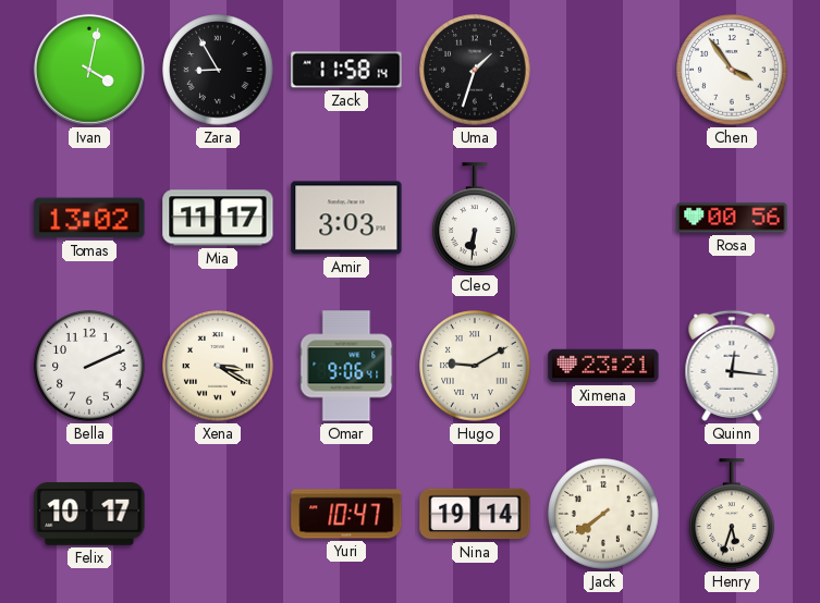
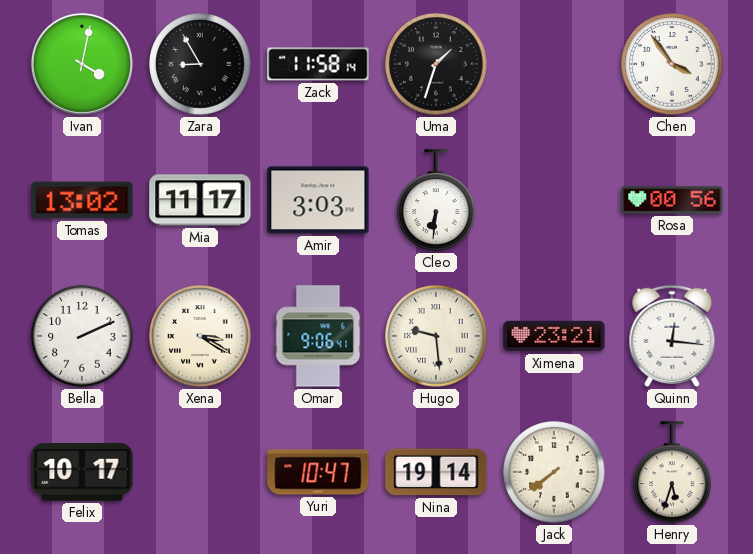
Hugo: 9:10 -> 9:29 (436, 336)
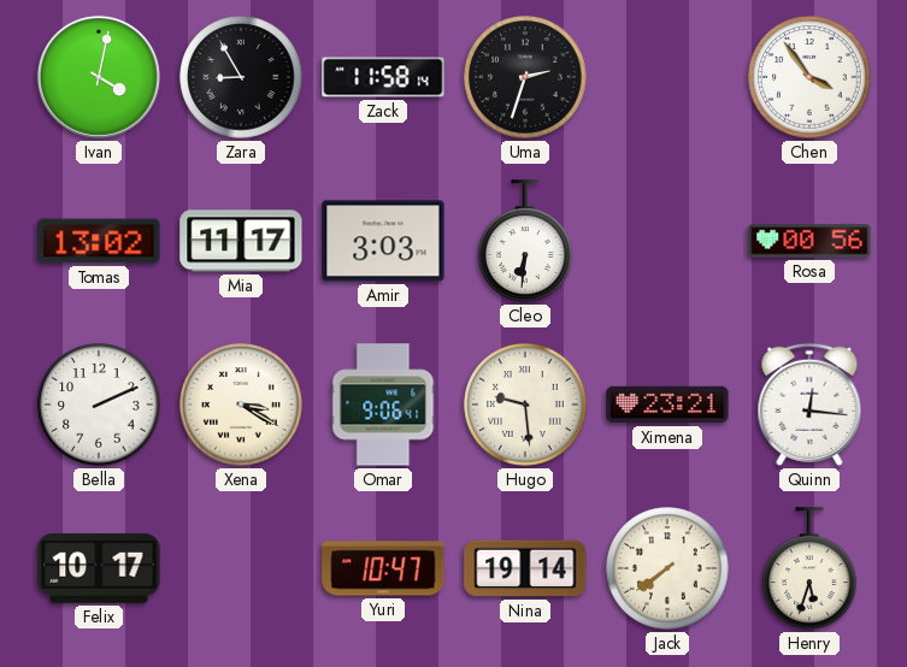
Uma: 1:33 -> 2:33 (525, 77)
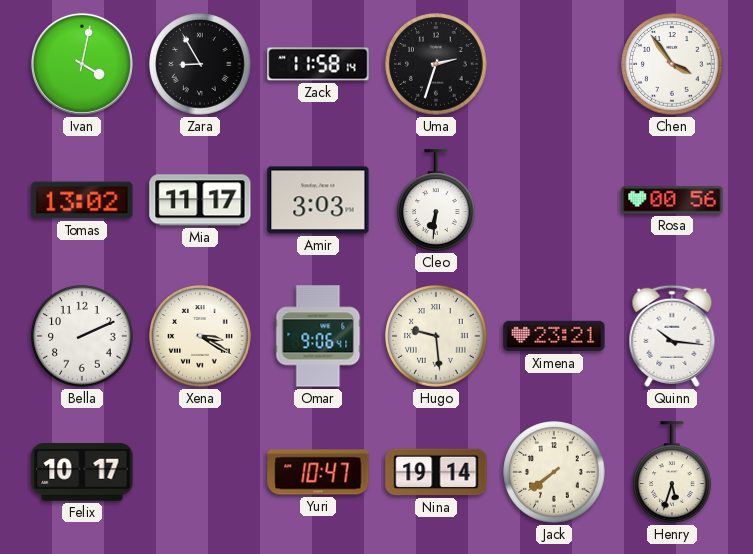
Quinn: 12:16 -> 10:16 (672, 336)
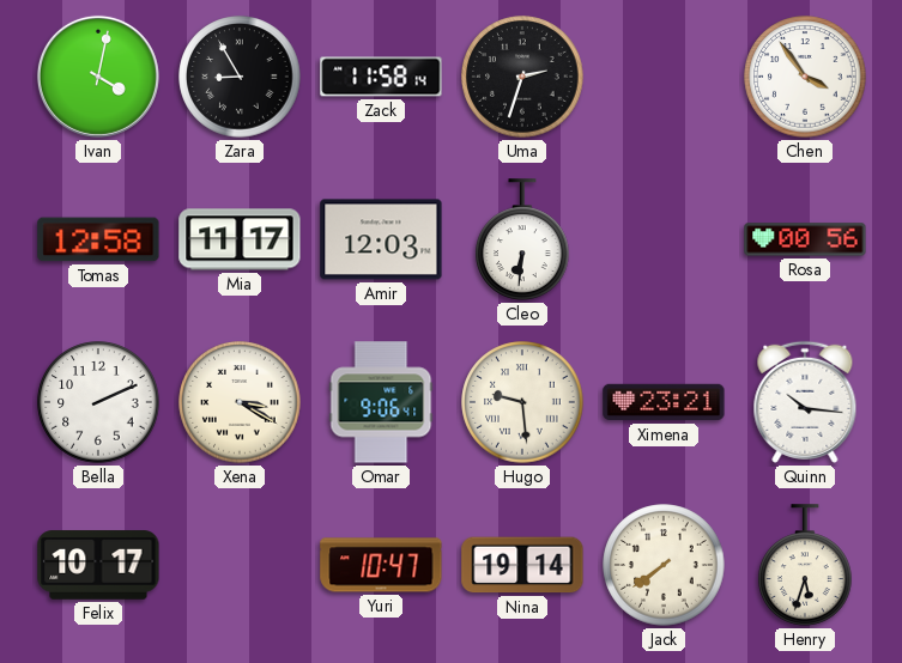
Tomas: 13:02 -> 12:58 (98, 239)
Amir: 3:03 -> 12:03 (381, 239)
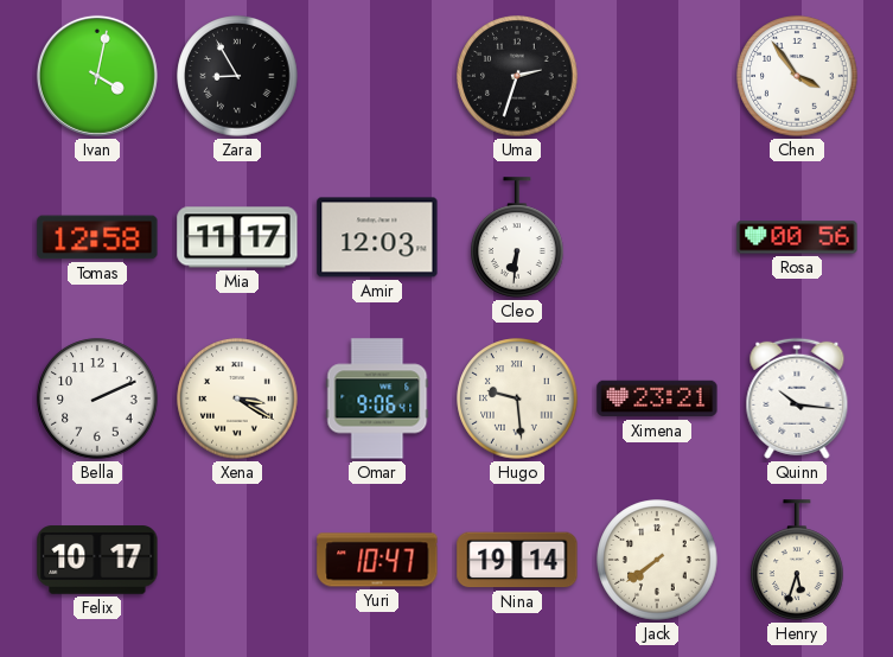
Zack: 11:58 -> none (381, 77)
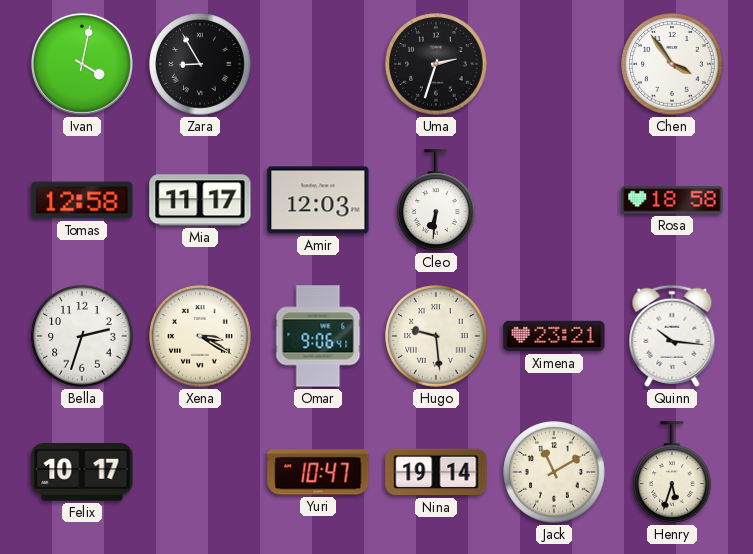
Rosa: 00:56 -> 18:58 (672, 200)
Bella: 2:11 -> 2:33 (82, 336)
Jack: 7:39 -> 11:10 (554, 472)
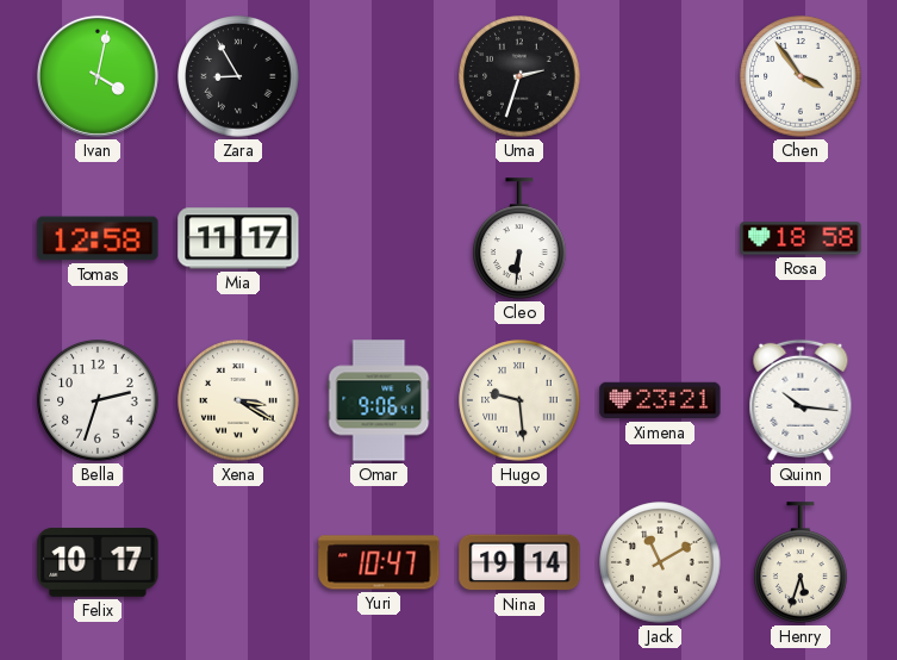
Amir: 12:03 -> none (318, 200)
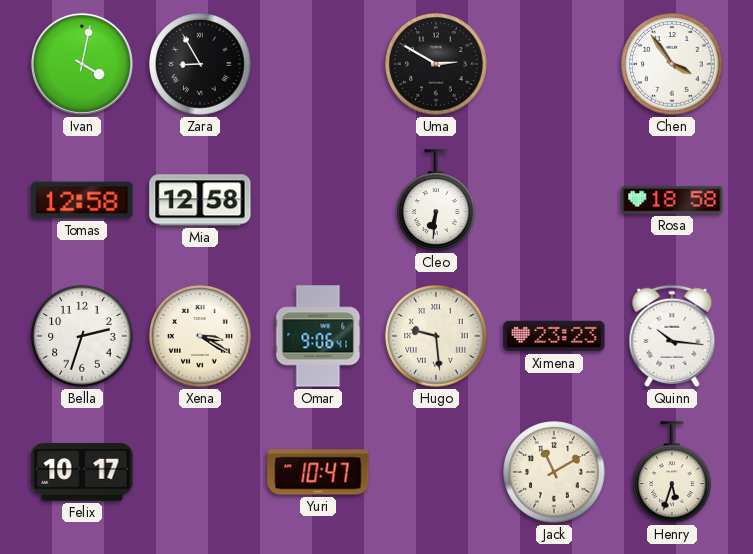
Uma: 2:33 -> 2:50 (436, 64)
Mia: 11:17 -> 12:58 (200, 200)
Ximena: 23:21 -> 23:23 (554, 336)
Nina: 19:14 -> none (519, 562)
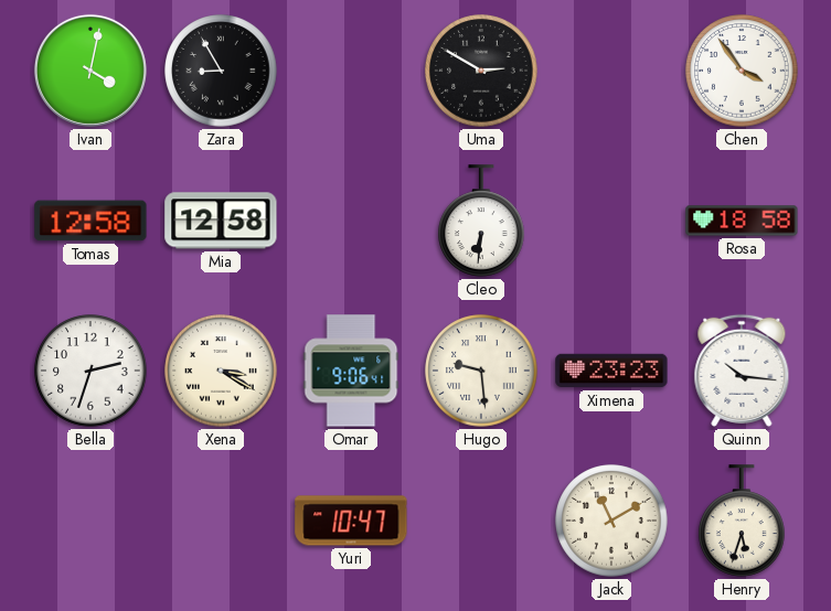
Felix: 10:17 -> none (82, 472)
